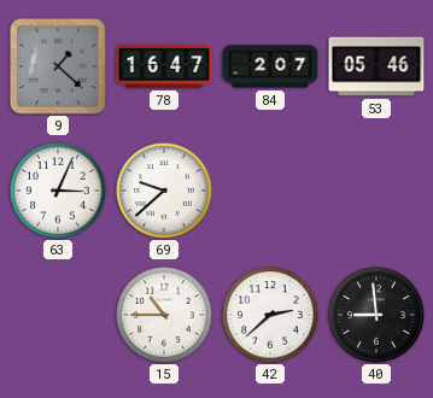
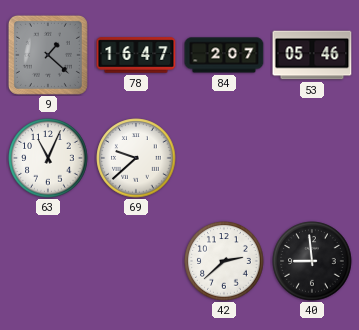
63: 3:04 -> 11:04 (48, 158)
15: 10:45 -> none (164, 315)
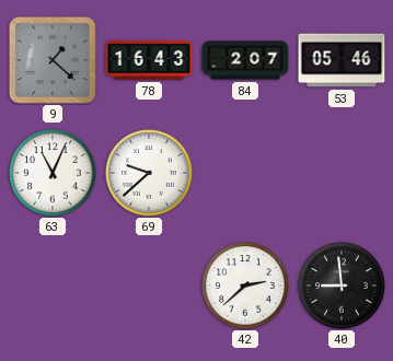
78: 16:47 -> 16:43 (149, 60)
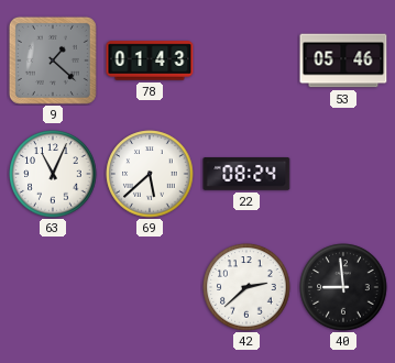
78: 16:43 -> 01:43 (150, 61)
84: 2:07 -> none (245, 60)
69: 9:38 -> 5:38 (150, 174)
22: none -> 08:24 (246, 175)
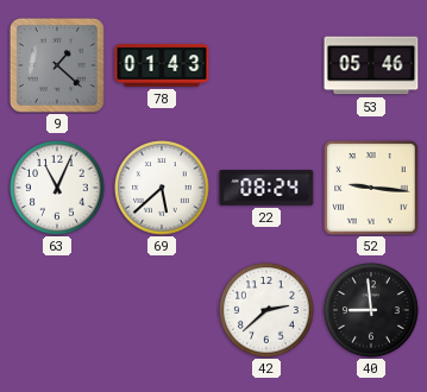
52: none -> 9:16 (371, 188)
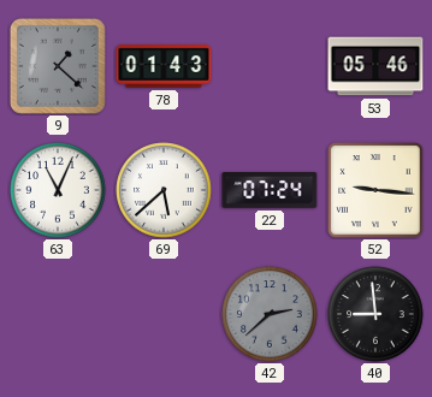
22: 08:24 -> 07:24 (270, 191)
42 dial: white -> grey (270, 314)
